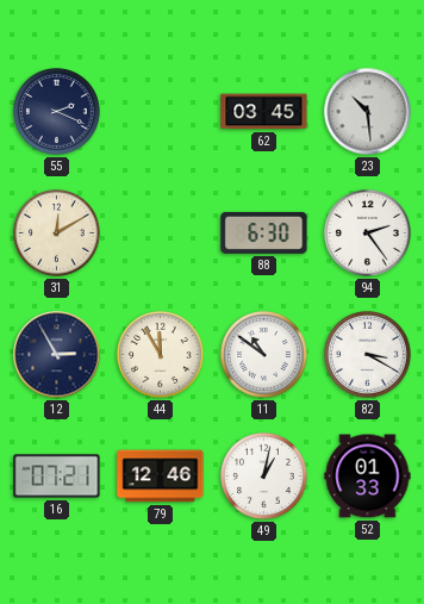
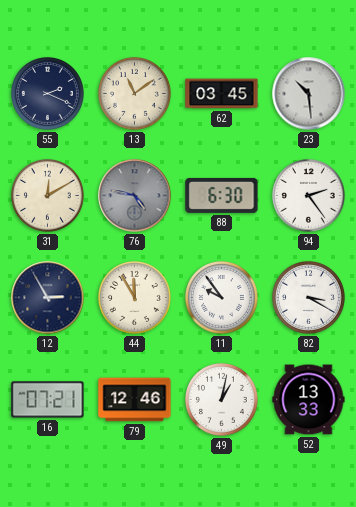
13: none -> 11:09 (135, 94)
76: none -> 4:47 (135, 196)
11: 10:51 -> 9:54 (222, 298)
52: 01:33 -> 13:33 (309, 400)
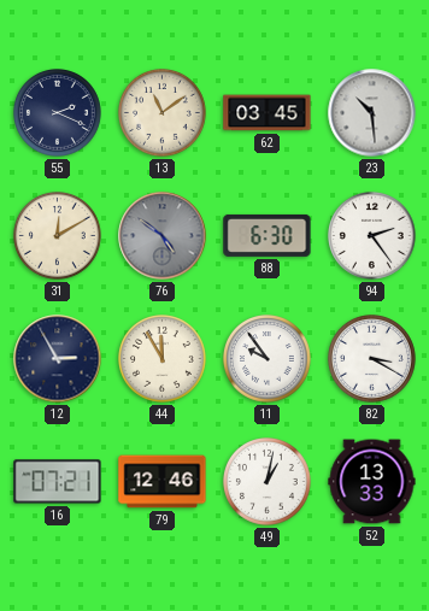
76: 4:47 -> 4:51 (163, 236)
